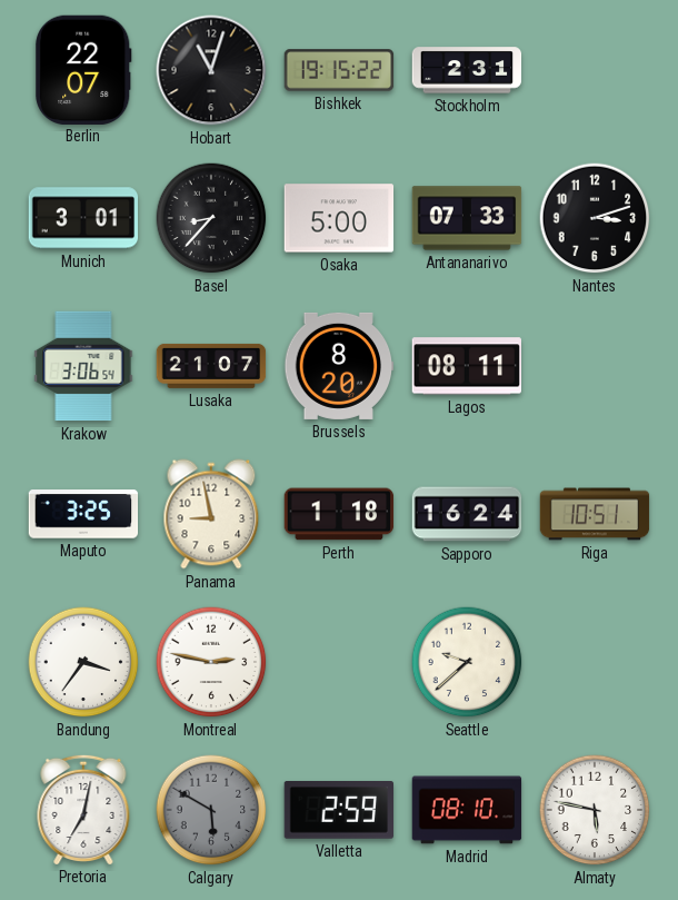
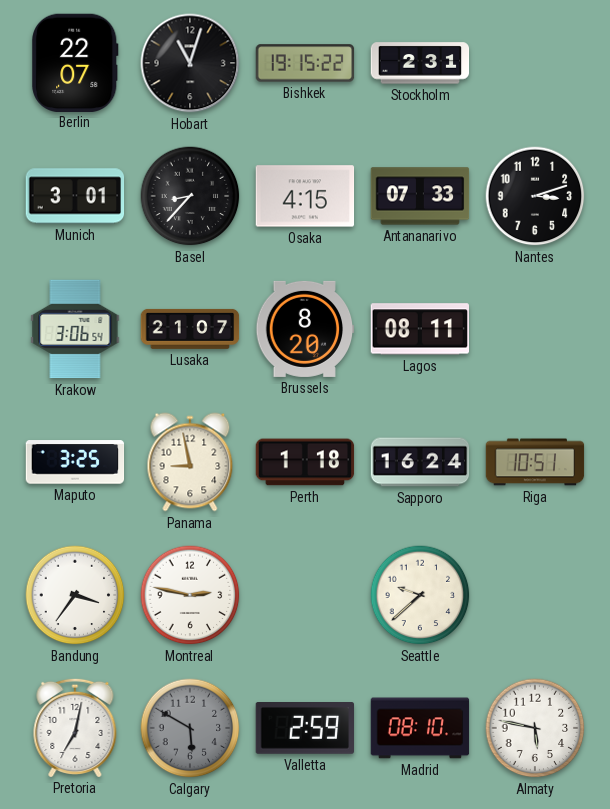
Osaka: 5:00 -> 4:15 (305, 196)
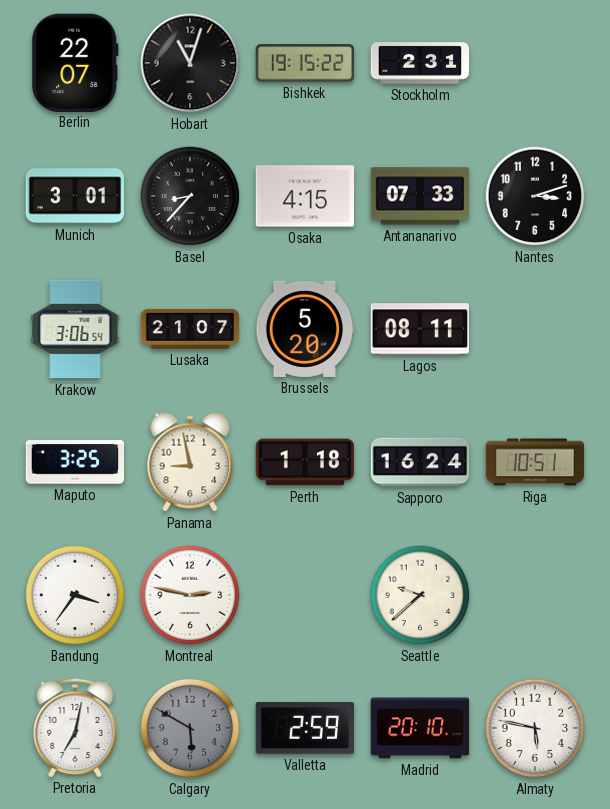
Brussels: 8:20 -> 5:20 (305, 329)
Madrid: 08:10 -> 20:10 (420, 728)
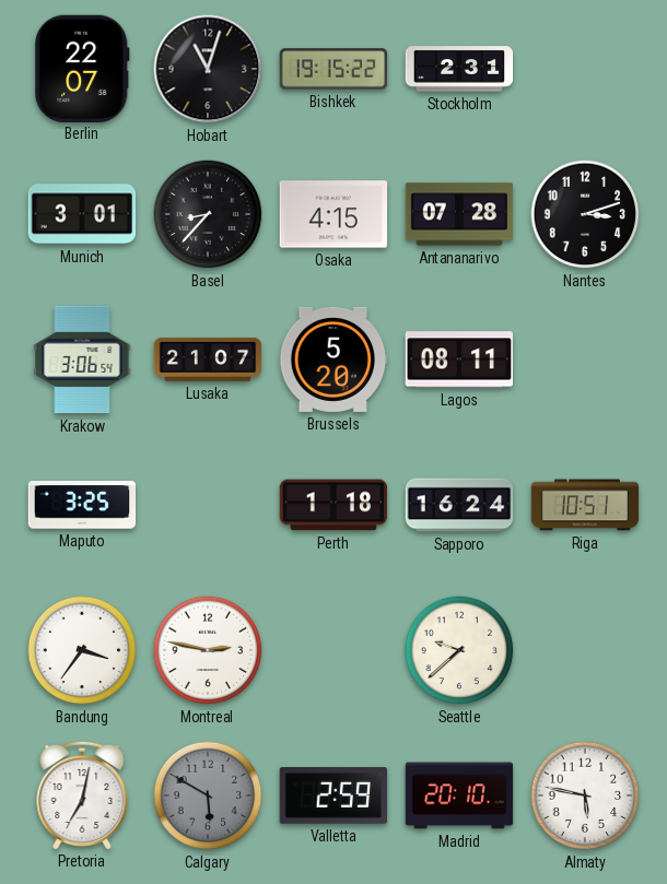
Antananarivo: 07:33 -> 07:28 (459, 214)
Panama: 8:58 -> none (190, 462)
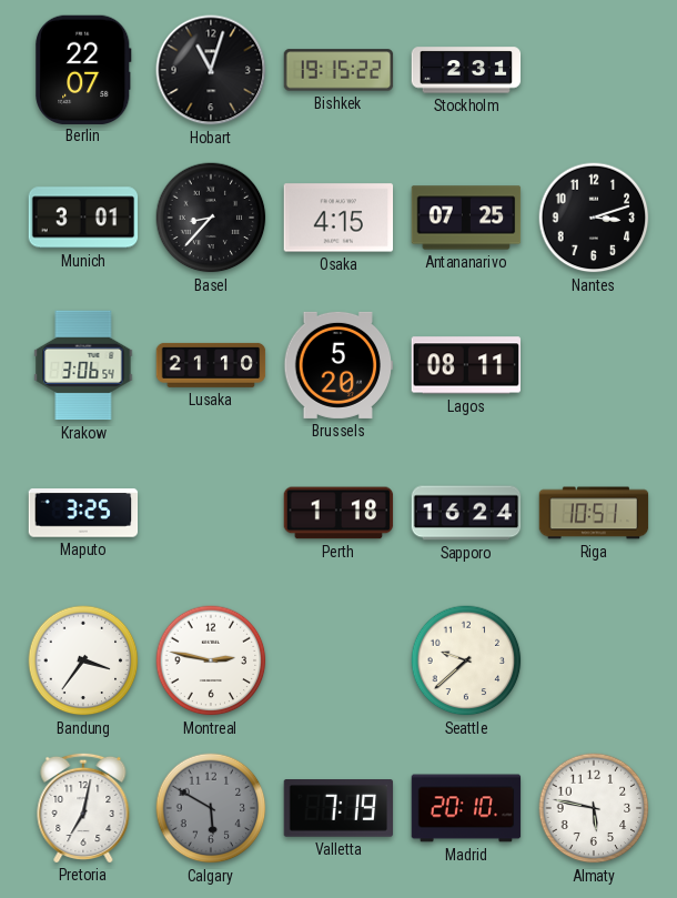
Antananarivo: 07:28 -> 07:25 (466, 218)
Lusaka: 21:07 -> 21:10 (211, 365)
Valletta: 2:59 -> 7:19 (338, 809)
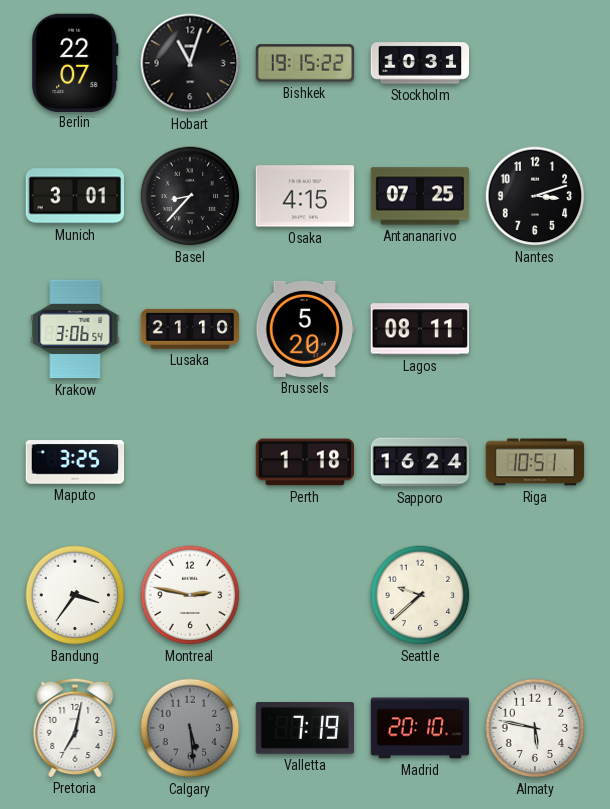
Stockholm: 2:31 -> 10:31 (420, 63)
Calgary: 5:50 -> 5:29 (190, 728)
